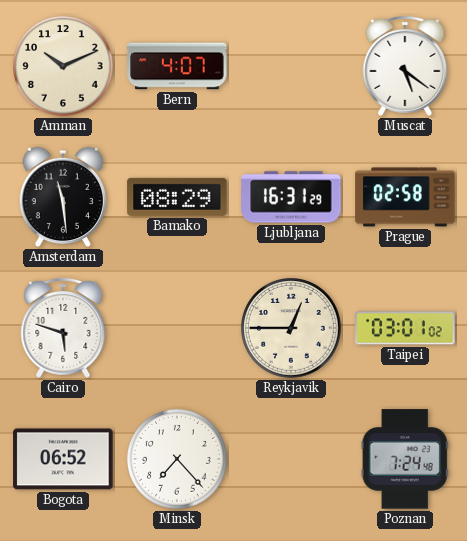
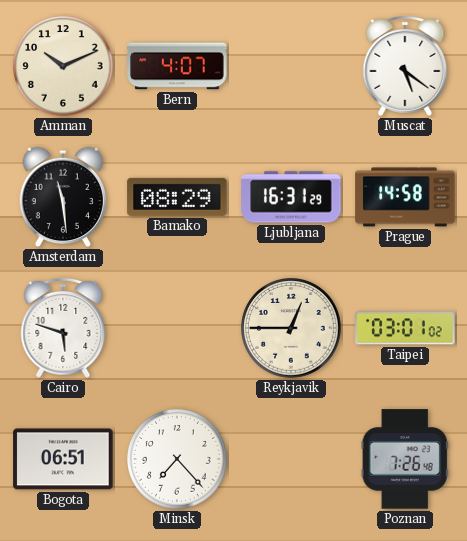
Prague: 02:58 -> 14:58 (405, 197)
Bogota: 06:52 -> 06:51 (63, 459)
Poznan: 7:24 -> 7:26 (405, 459)
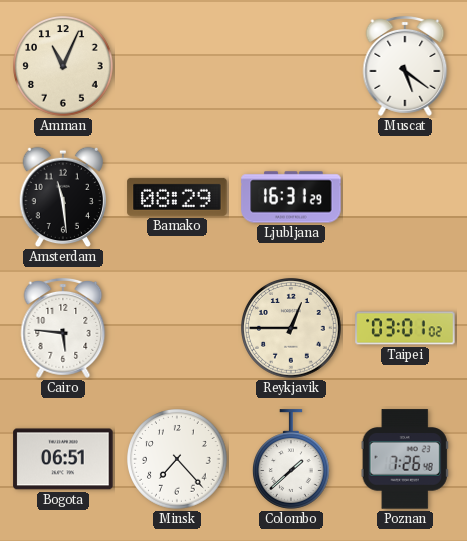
Amman: 10:11 -> 11:04 (64, 67)
Bern: 4:07 -> none (177, 66)
Prague: 14:58 -> none (405, 197)
Cairo: 5:48 -> 5:46 (63, 328)
Colombo: none -> 1:38 (292, 459)
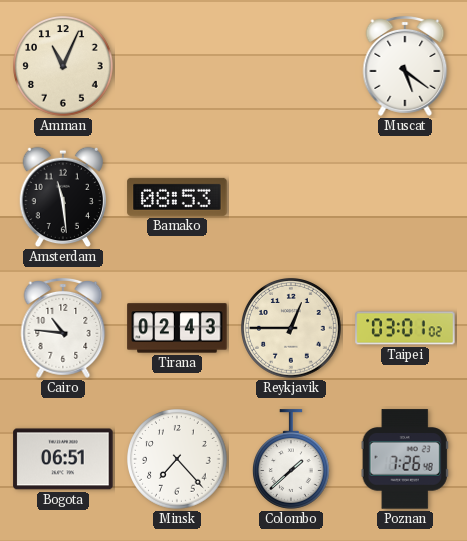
Bamako: 08:29 -> 08:53 (177, 197)
Ljubljana: 16:31 -> none (291, 197)
Cairo: 5:46 -> 10:46 (63, 328)
Tirana: none -> 02:43 (177, 328)
